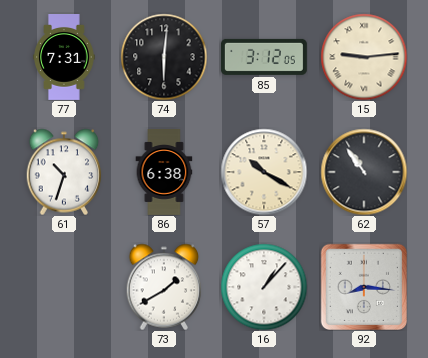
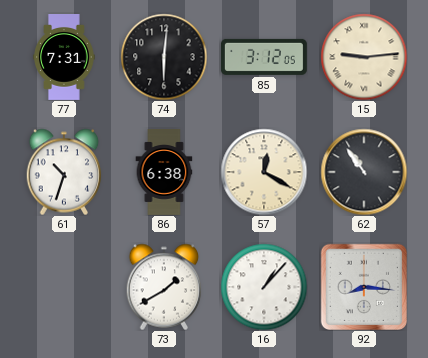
57: 10:20 -> 12:20 (264, 172)
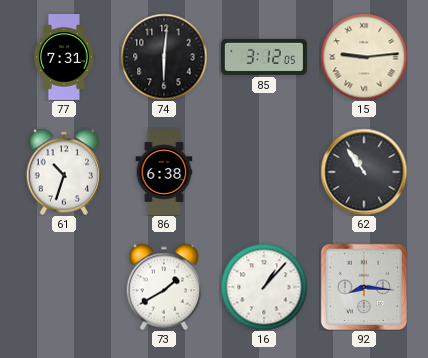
57: 12:20 -> none (264, 172)
